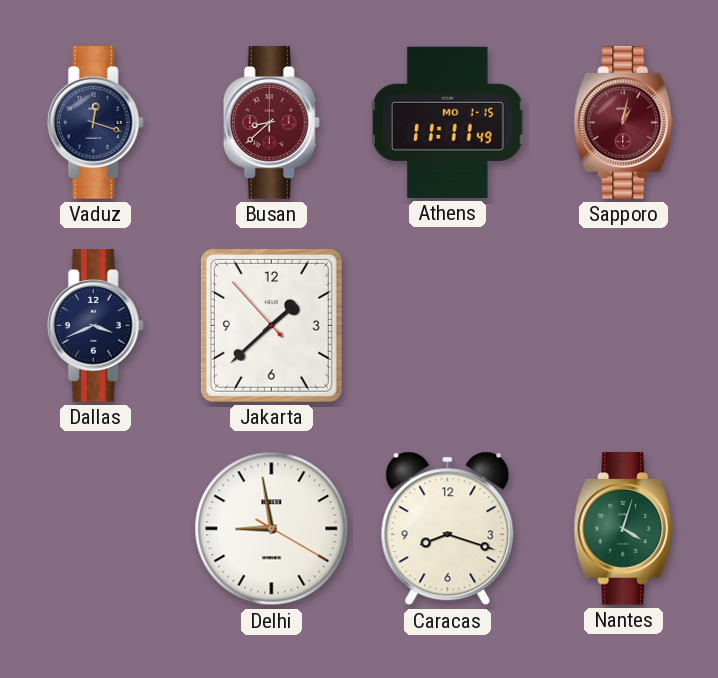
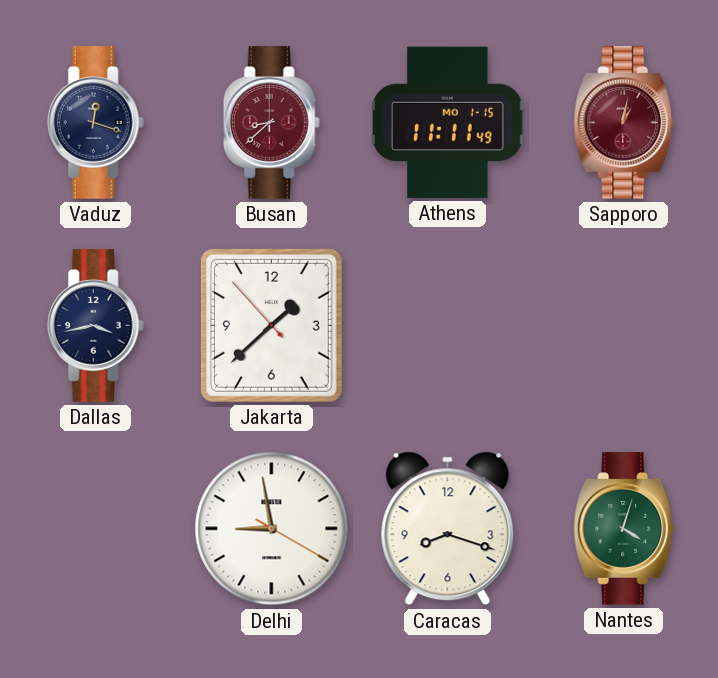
Dallas: 3:41 -> 3:43 (95, 326)
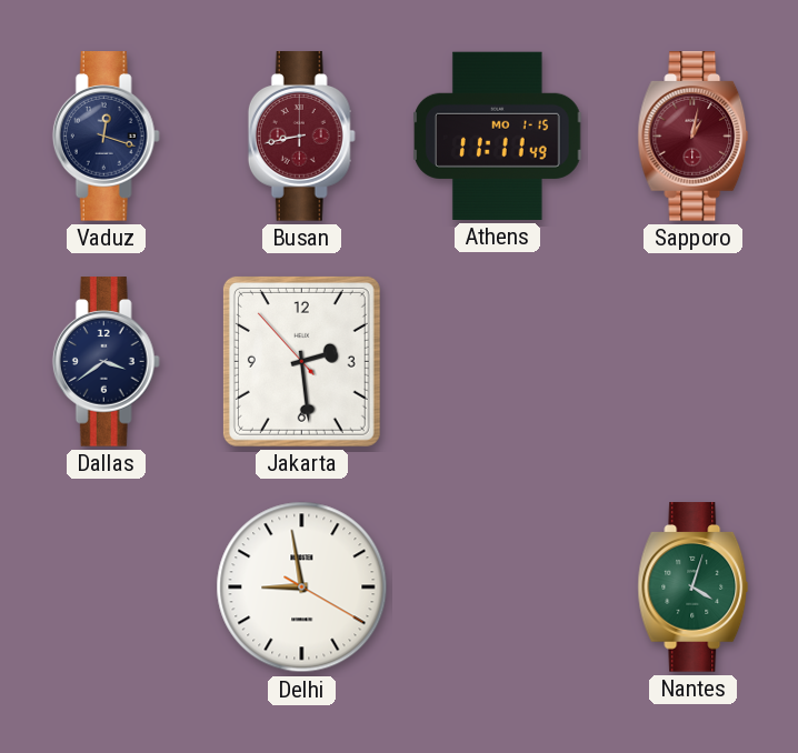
Busan: 8:38 -> 8:43 (301, 137)
Dallas: 3:43 -> 3:39 (106, 362)
Jakarta: 1:37 -> 2:28 (301, 361)
Caracas: 8:18 -> none (448, 529)
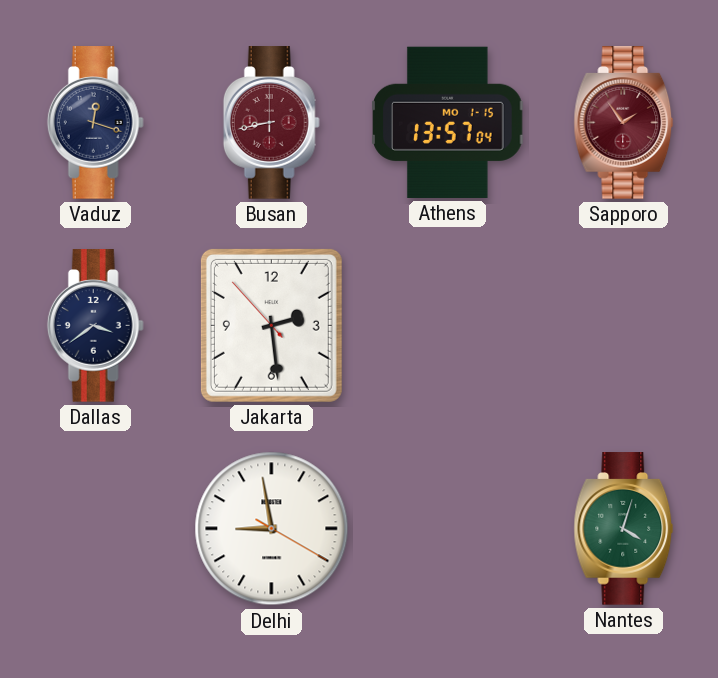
Athens: 11:11 -> 13:57 (448, 122)
Sapporo: 1:02 -> 1:54 (624, 123)
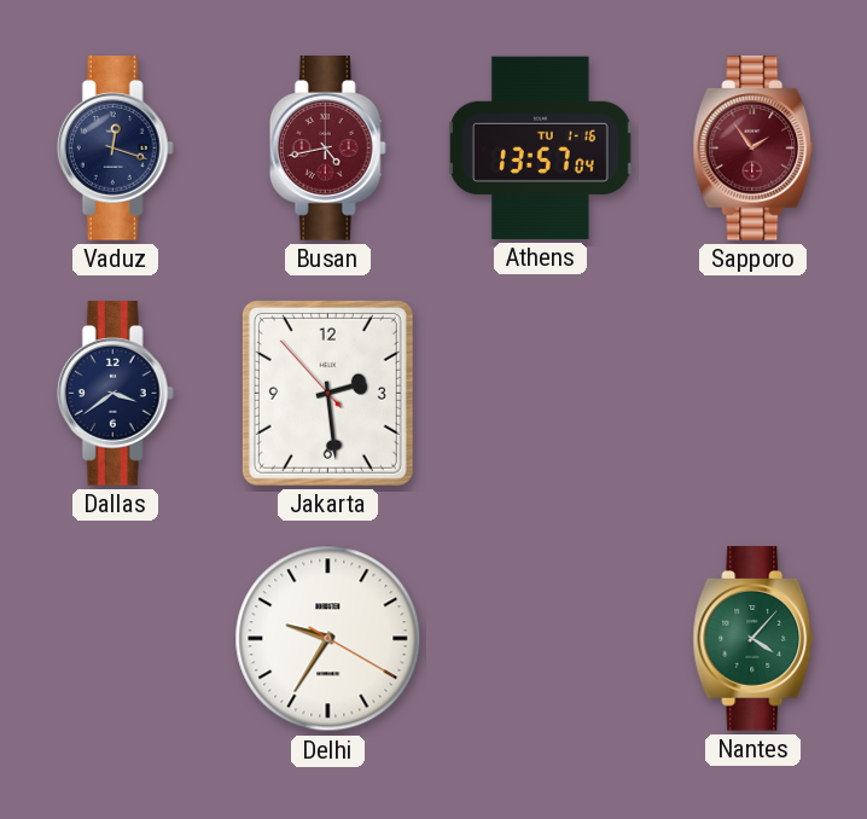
Busan: 8:43 -> 4:43 (327, 149)
Athens date: MO 1-15 -> TU 1-16 (541, 147)
Delhi: 8:58 -> 9:35 (328, 639)
Nantes: 4:03 -> 4:07 (753, 639)
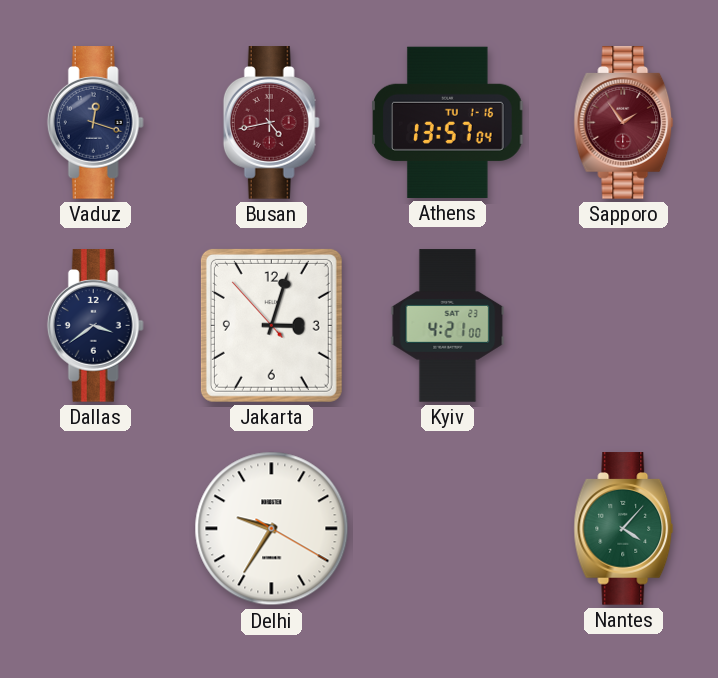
Jakarta: 2:28 -> 3:02 (271, 325)
Kyiv: none -> 4:21 (448, 326)
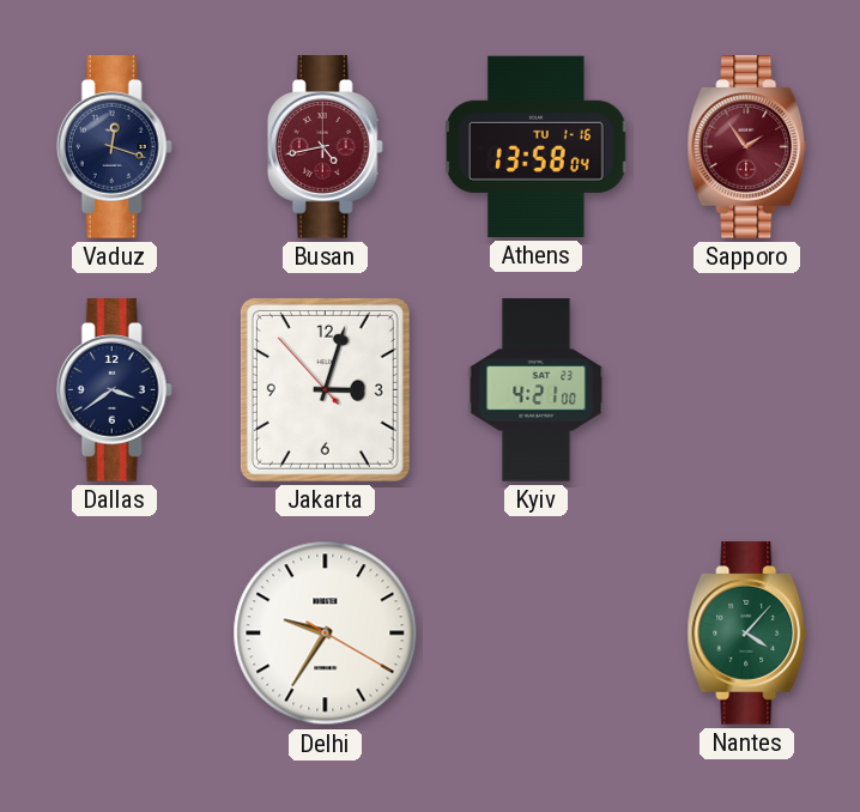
Athens: 13:57 -> 13:58 (537, 146)
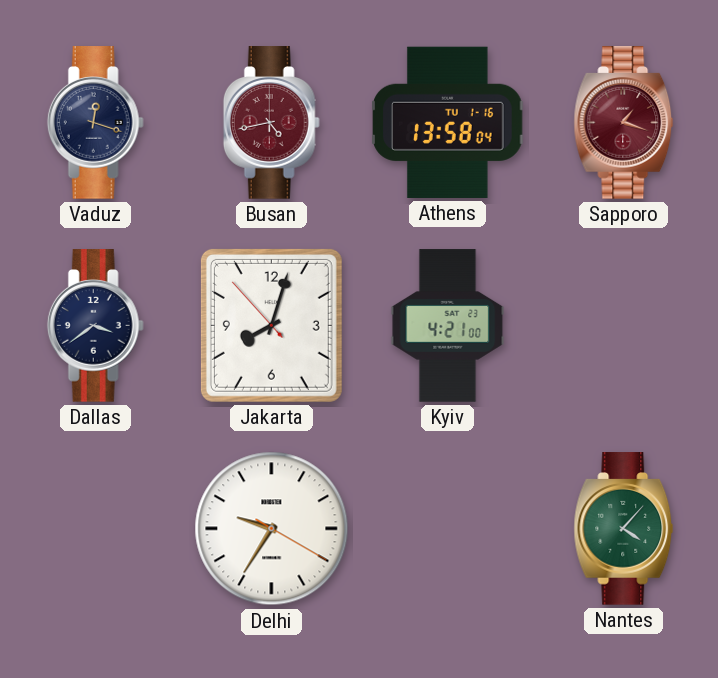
Sapporo: 1:54 -> 1:18 (624, 123)
Jakarta: 3:02 -> 8:02 (271, 325)
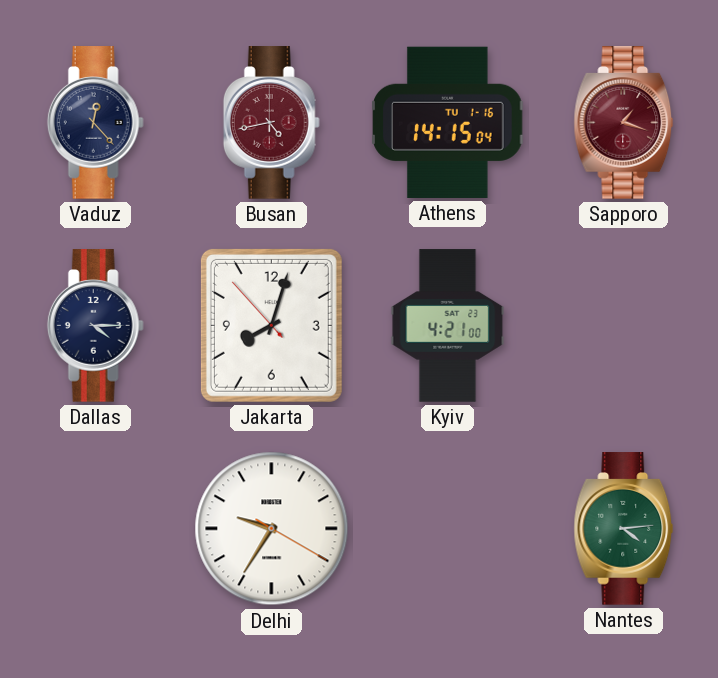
Vaduz: 12:18 -> 12:23 (95, 123)
Athens: 13:58 -> 14:15 (448, 122)
Dallas: 3:39 -> 4:15 (95, 326)
Nantes: 4:07 -> 4:14 (624, 529)
